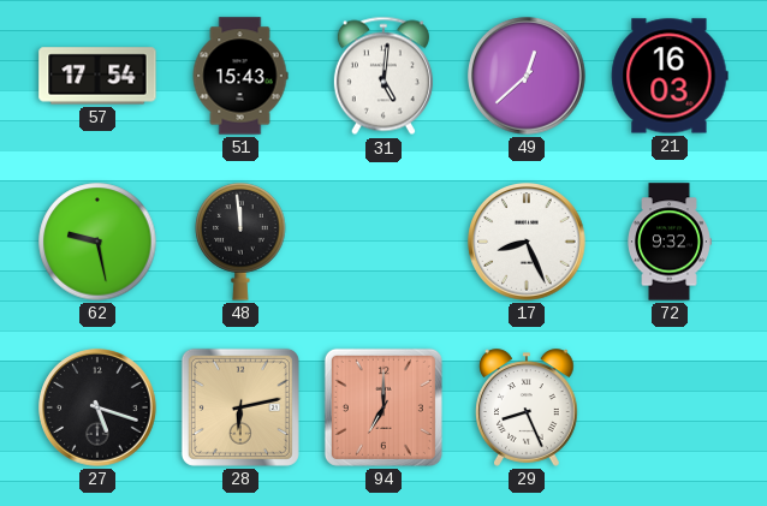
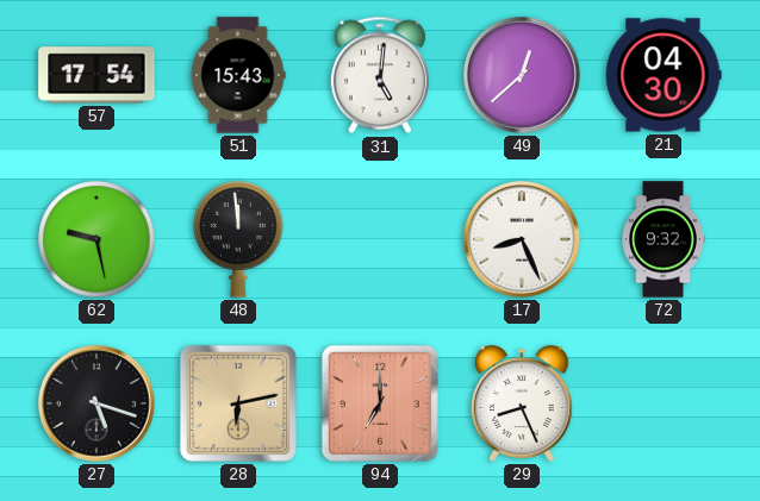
21: 16:03 -> 04:30 (664, 75)
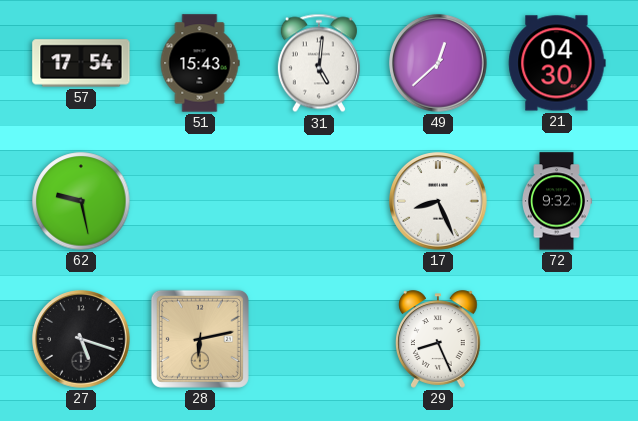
48: 11:59 -> none (238, 239)
94: 7:00 -> none (380, 403)
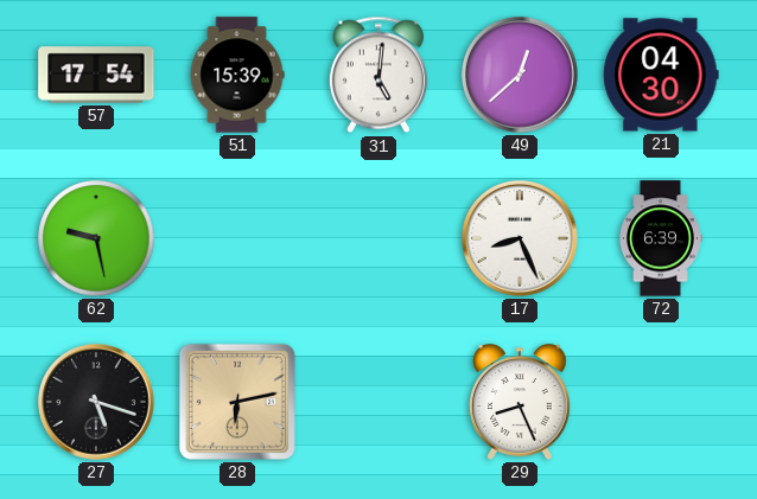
51: 15:43 -> 15:39 (237, 75)
72: 9:32 -> 6:39 (661, 238)
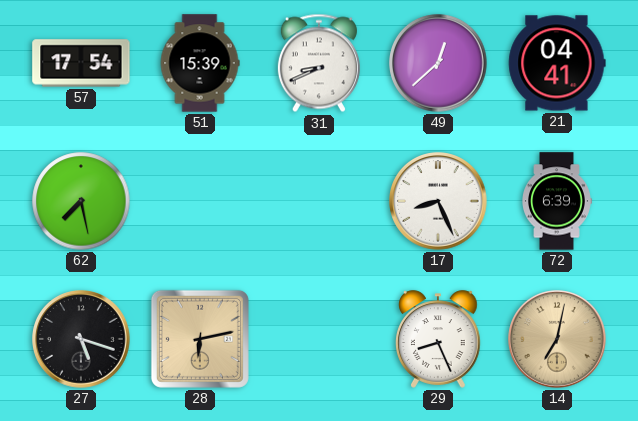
31: 5:01 -> 8:41 (319, 63)
21: 04:30 -> 04:41 (557, 63)
62: 9:28 -> 7:28 (81, 201)
14: none -> 7:02 (557, 339)
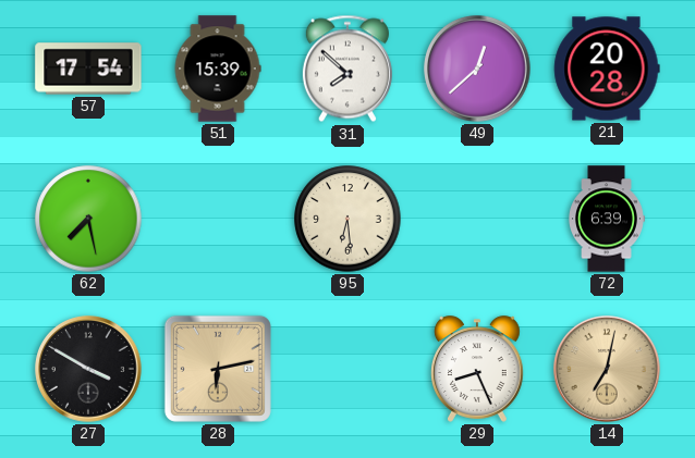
31: 8:41 -> 7:52 (347, 69)
21: 04:41 -> 20:28 (607, 69)
95: none -> 6:29 (347, 219)
17: 8:26 -> none (438, 201)
27: 5:18 -> 3:50 (88, 369)
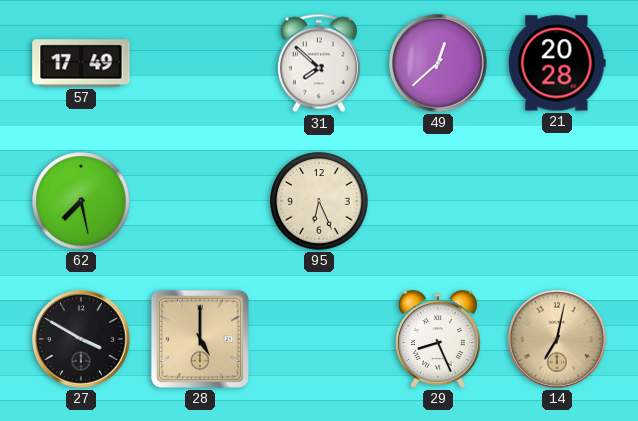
57: 17:54 -> 17:49 (81, 63)
51: 15:39 -> none (218, 69)
95: 6:29 -> 6:26 (319, 201)
72: 6:39 -> none (607, 219)
28: 6:13 -> 5:00 (200, 339)
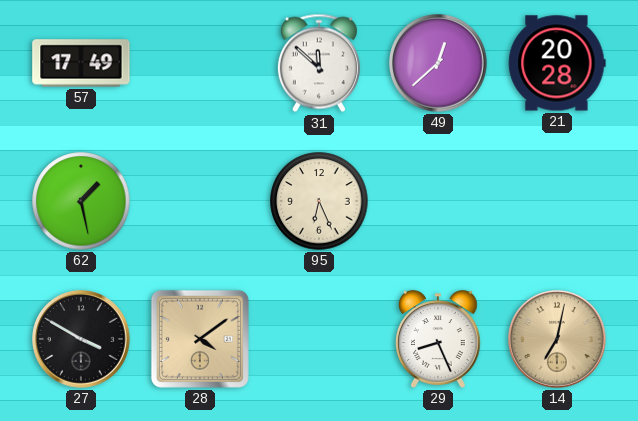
31: 7:52 -> 11:52 (319, 63)
62: 7:28 -> 1:28 (81, 201)
28: 5:00 -> 4:09 (200, 339)
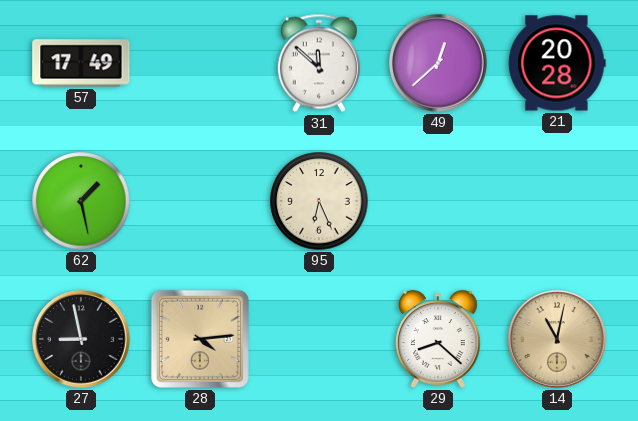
27: 3:50 -> 8:58 (81, 339)
28: 4:09 -> 4:14 (200, 339)
29: 8:26 -> 8:22 (439, 339)
14: 7:02 -> 11:02 (557, 339)
